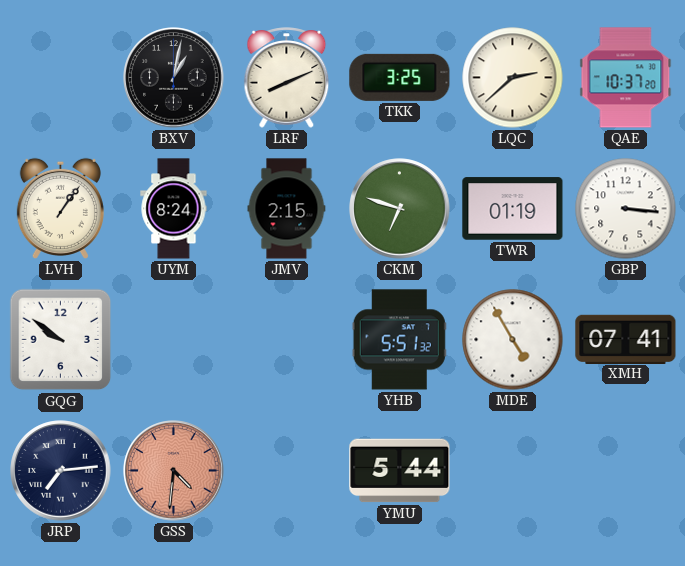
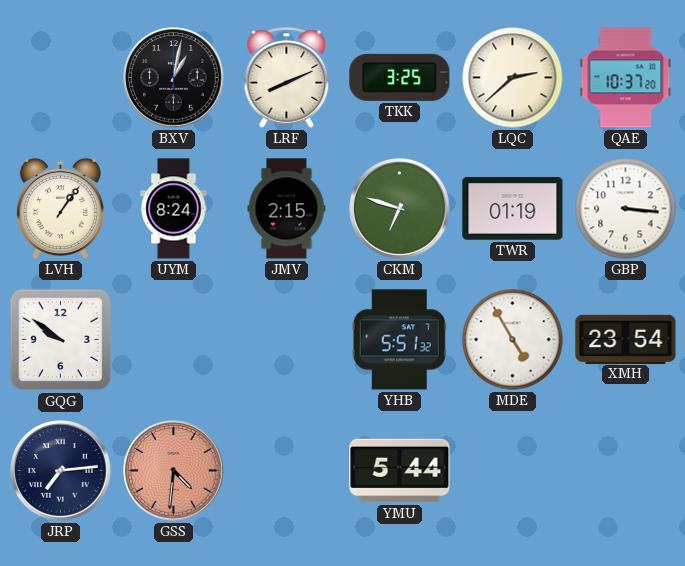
XMH: 07:41 -> 23:54 (626, 339)
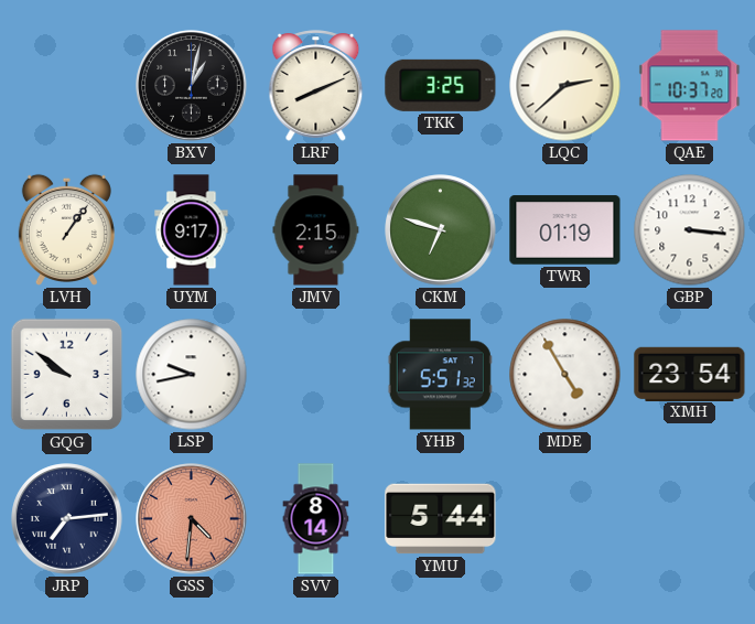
UYM: 8:24 -> 9:17 (192, 230)
LSP: none -> 9:43 (192, 375)
SVV: none -> 8:14 (316, 519)
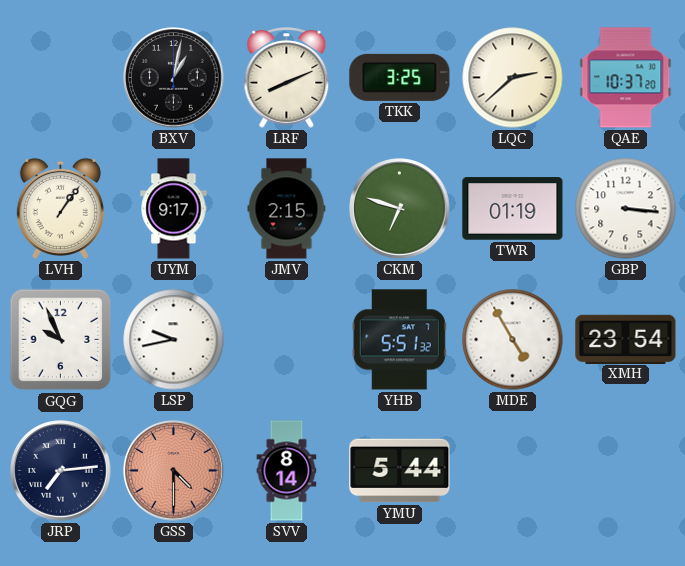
GQG: 9:51 -> 9:56 (61, 340)
GSS: 4:31 -> 4:30 (174, 471)
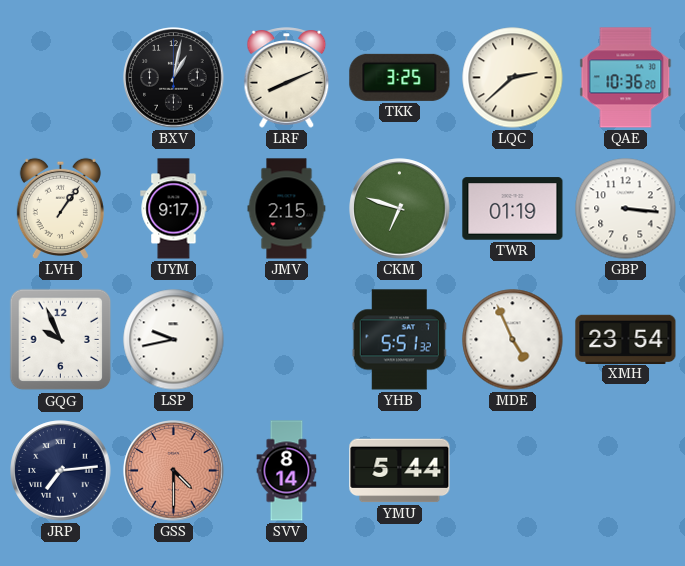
QAE: 10:37 -> 10:36 (626, 78)
MDE: 4:55 -> 4:56 (513, 340)
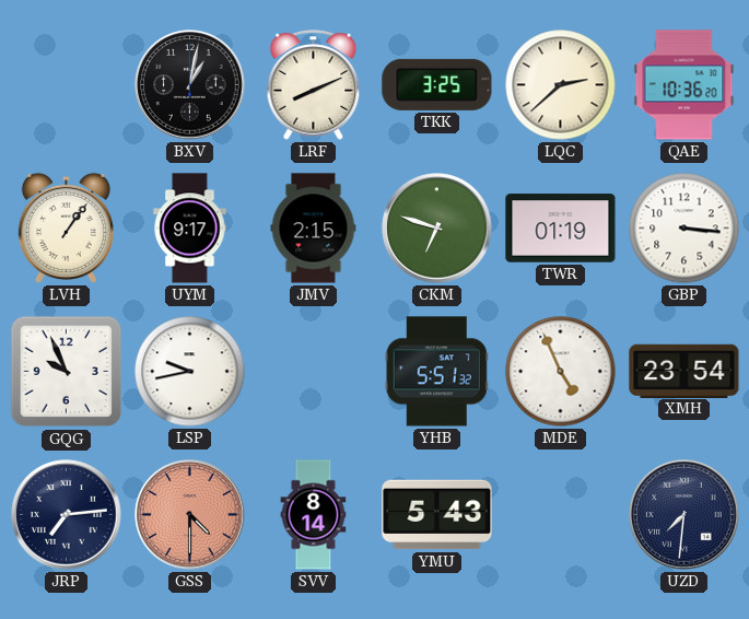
YMU: 5:44 -> 5:43 (437, 515)
UZD: none -> 7:31 (684, 515)
